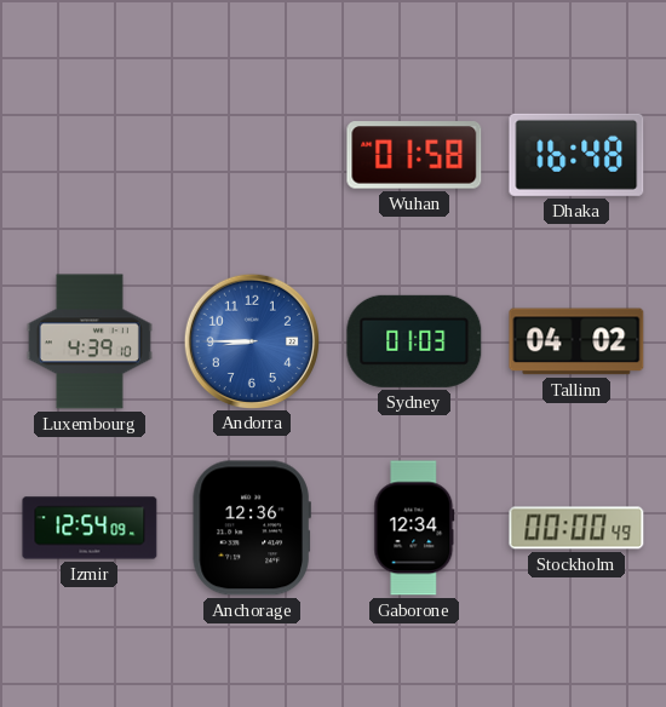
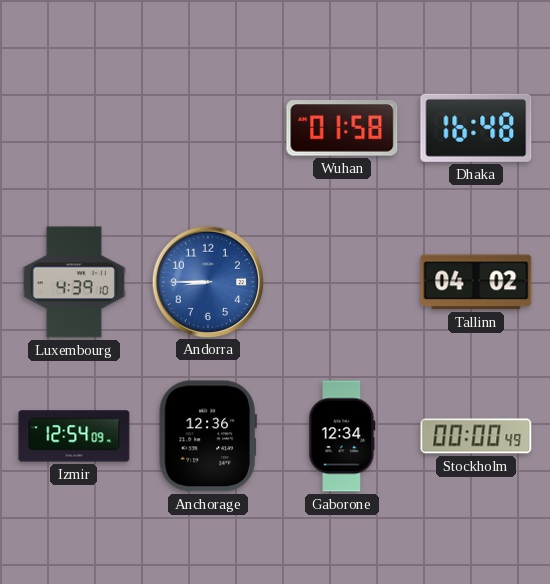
Sydney: 01:03 -> none (414, 341)
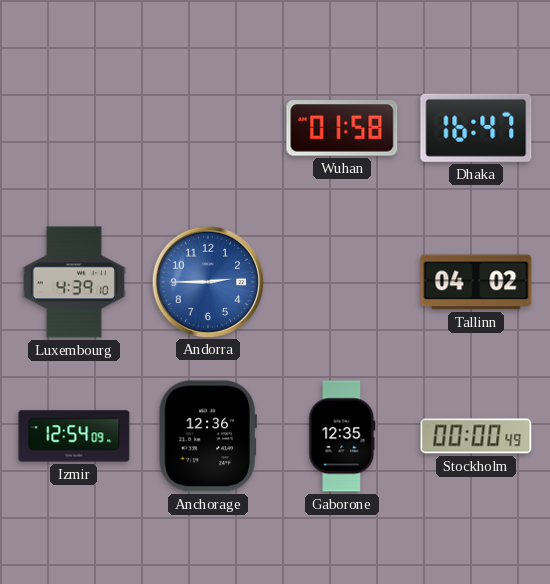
Dhaka: 16:48 -> 16:47 (476, 128)
Andorra: 8:45 -> 2:45 (207, 281)
Gaborone: 12:34 -> 12:35 (342, 436)
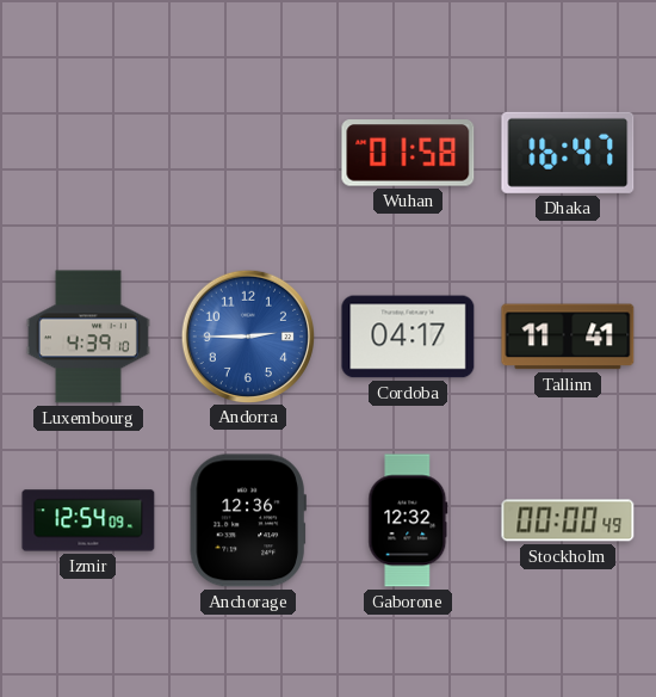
Cordoba: none -> 04:17 (408, 337)
Tallinn: 04:02 -> 11:41 (568, 337)
Gaborone: 12:35 -> 12:32 (408, 520)
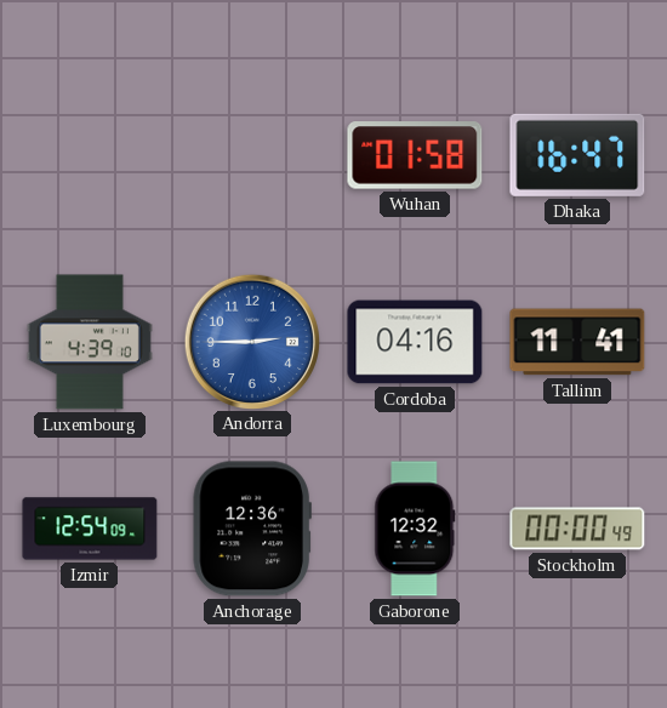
Cordoba: 04:17 -> 04:16 (415, 342)
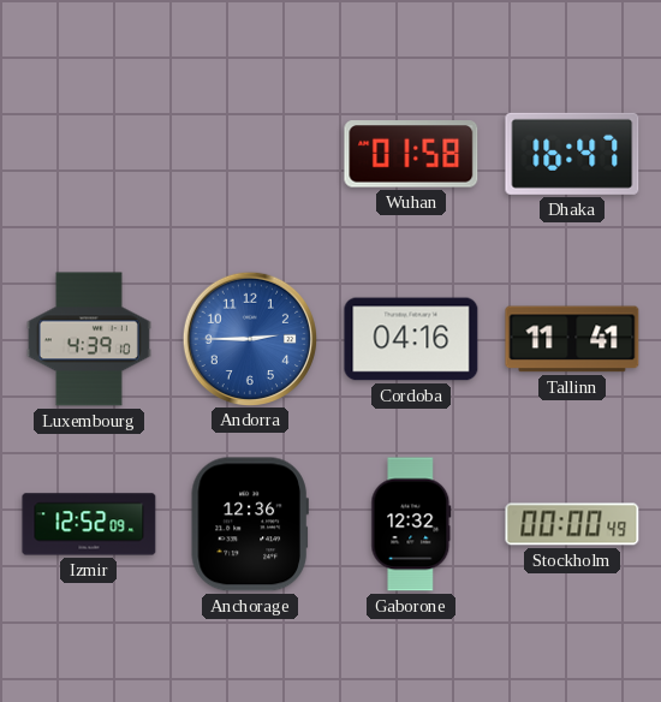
Izmir: 12:54 -> 12:52 (89, 524)
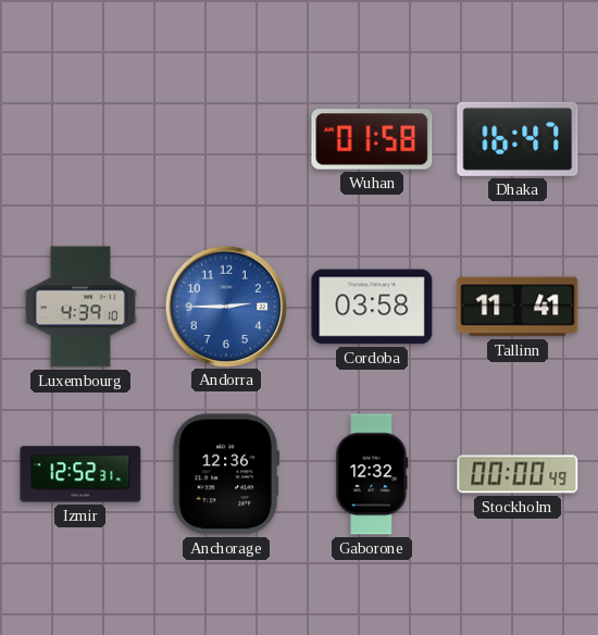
Cordoba: 04:16 -> 03:58 (372, 307)
Izmir: 12:52:09 -> 12:52:31 (80, 474)
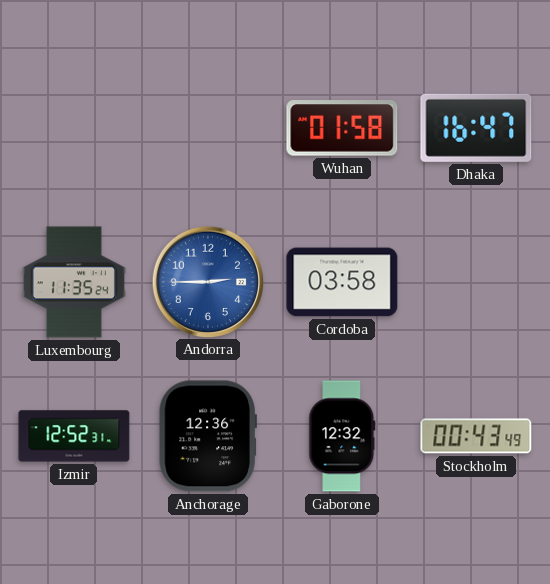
Luxembourg: 4:39 -> 11:35 (74, 282)
Tallinn: 11:41 -> none (518, 307)
Stockholm: 00:00 -> 00:43 (476, 436)
